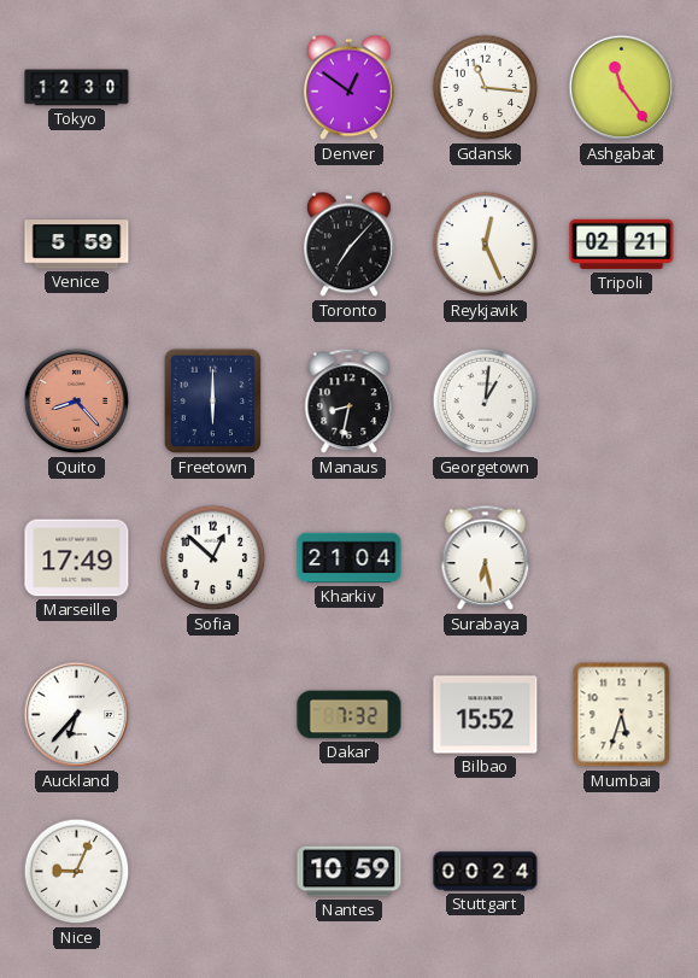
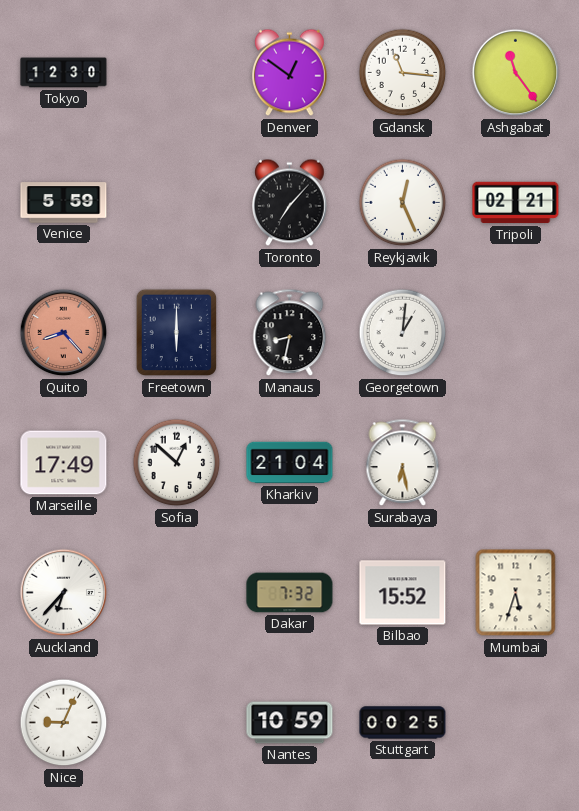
Stuttgart: 00:24 -> 00:25 (403, 723)
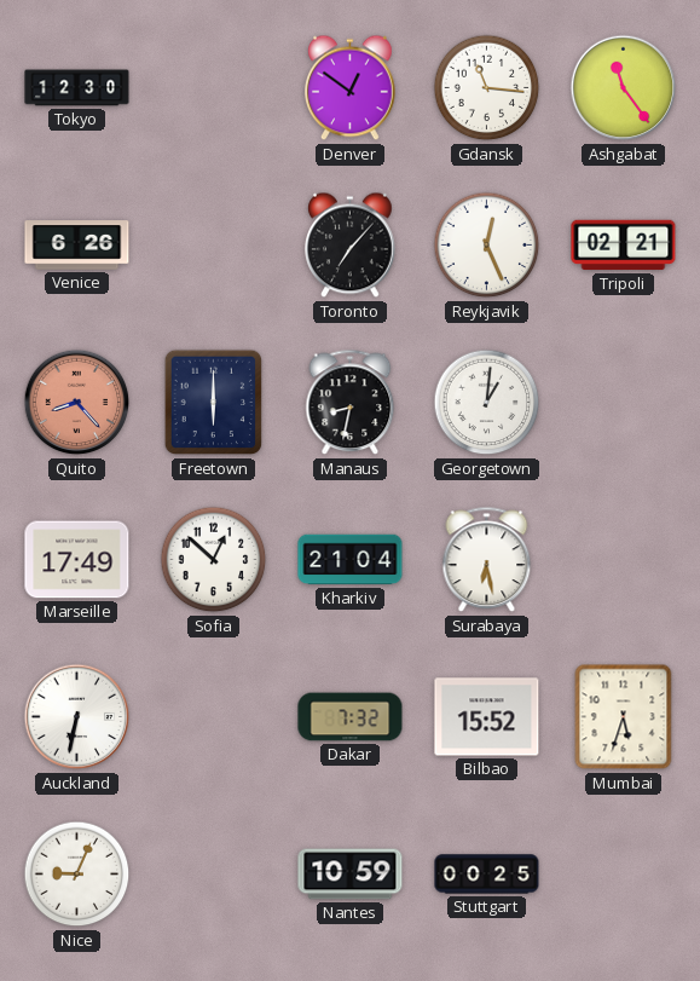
Venice: 5:59 -> 6:26 (77, 246)
Auckland: 6:37 -> 6:32 (77, 717)
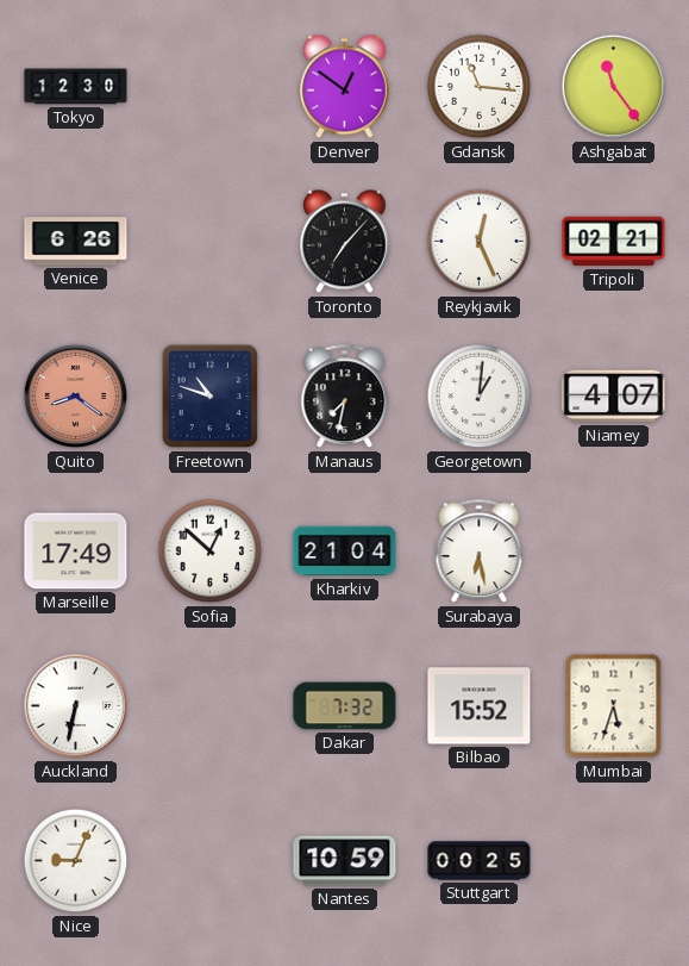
Quito: 8:23 -> 8:21 (76, 397)
Freetown: 6:00 -> 10:48 (211, 397)
Manaus: 8:32 -> 7:32 (345, 397)
Niamey: none -> 4:07 (614, 397)
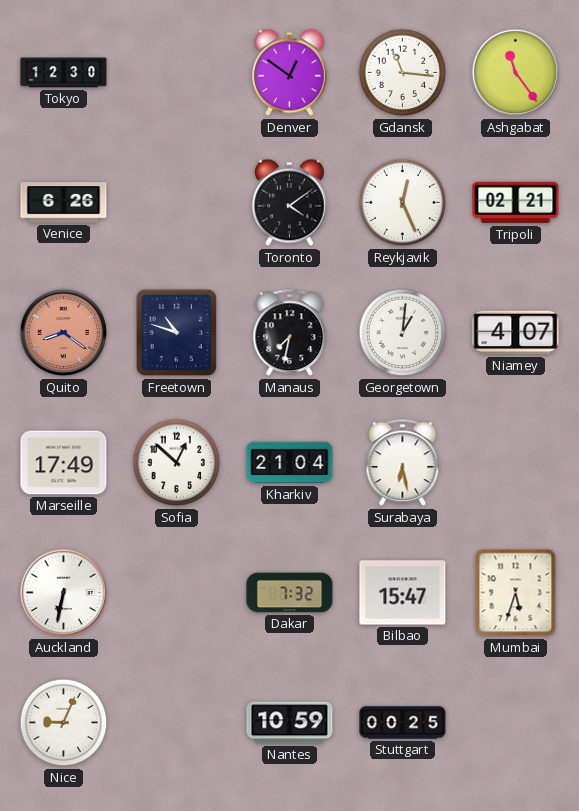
Toronto: 7:07 -> 4:09 (290, 203)
Bilbao: 15:52 -> 15:47 (403, 593)
